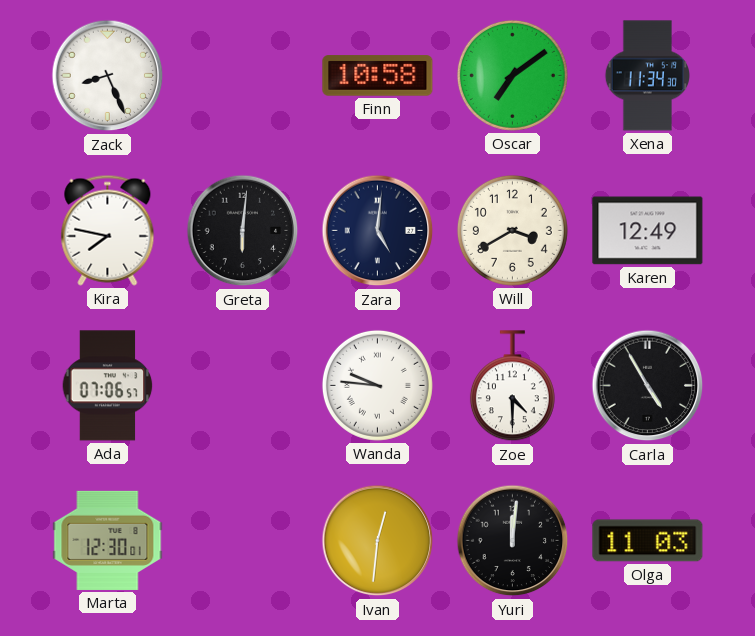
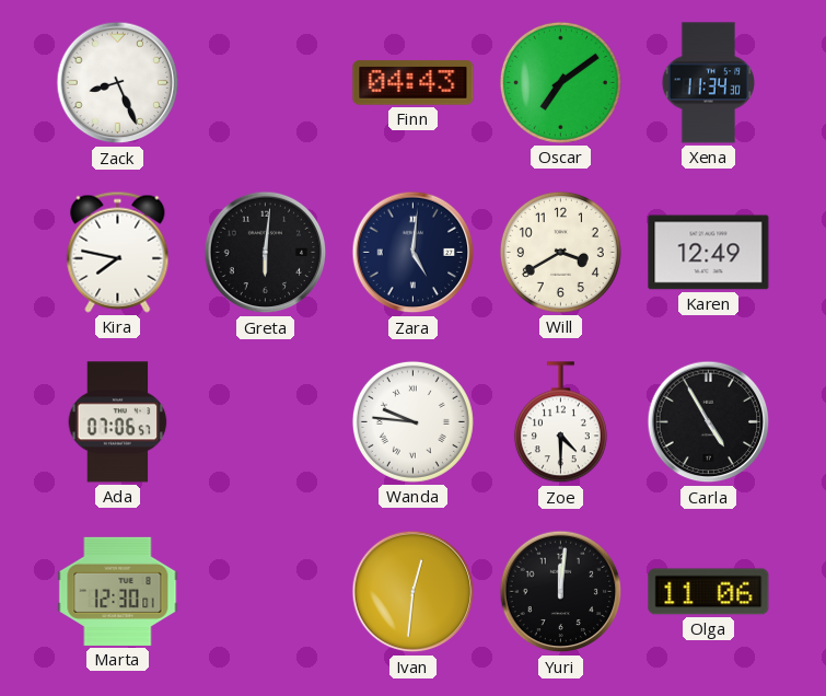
Finn: 10:58 -> 04:43 (414, 83)
Olga: 11:03 -> 11:06 (709, 592)
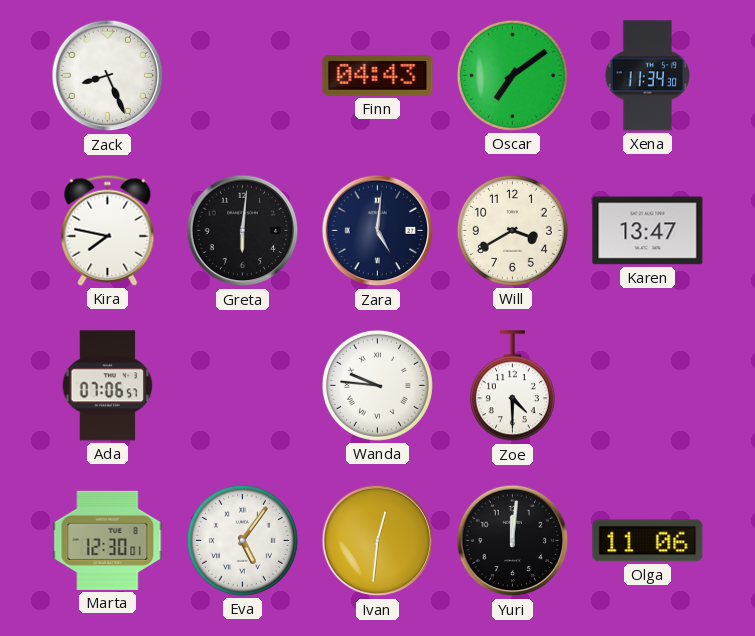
Karen: 12:49 -> 13:47 (648, 231)
Carla: 4:55 -> none (709, 422)
Eva: none -> 5:06 (242, 540)
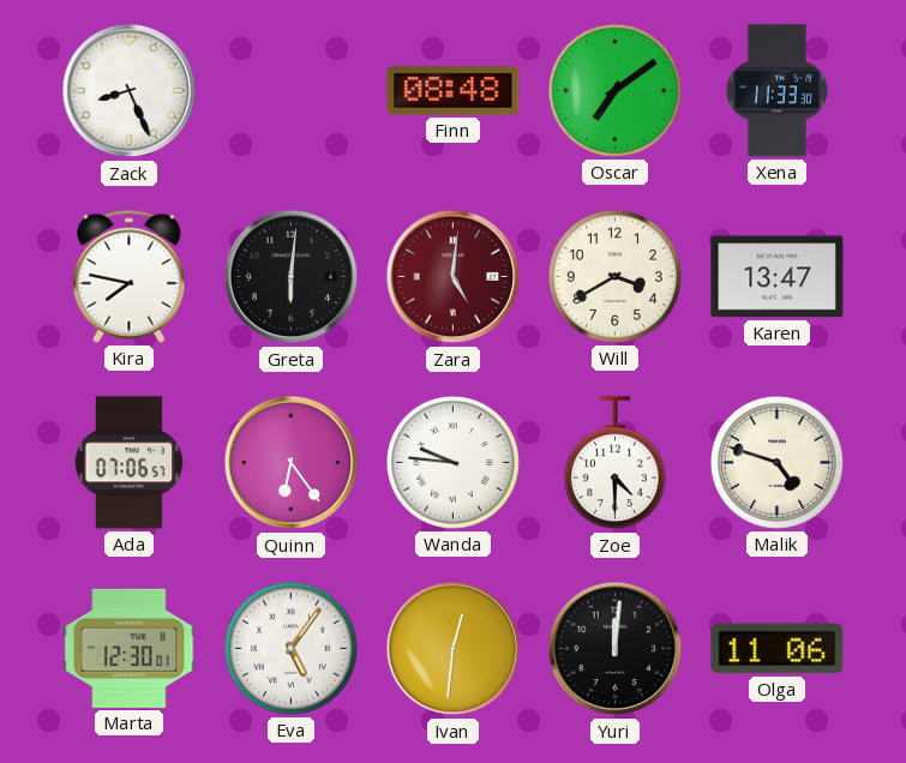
Finn: 04:43 -> 08:48 (454, 91)
Xena: 11:34 -> 11:33 (776, 91)
Zara dial: navy -> burgundy (454, 277)
Quinn: none -> 6:24 (292, 463)
Malik: none -> 4:48 (776, 462)
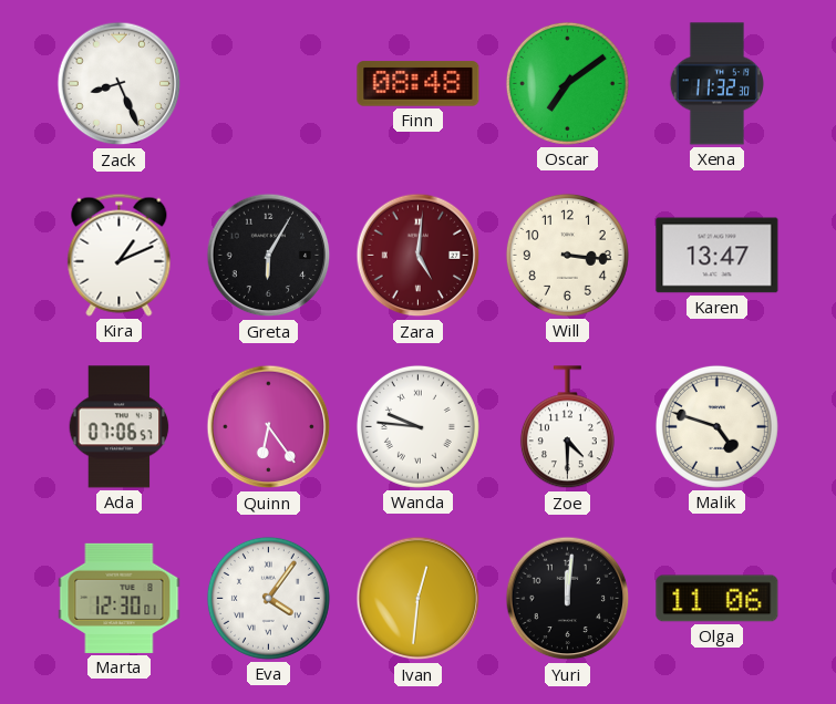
Xena: 11:33 -> 11:32 (716, 84)
Kira: 7:47 -> 1:11 (120, 255)
Greta: 6:01 -> 6:05 (269, 256)
Will: 3:40 -> 3:16 (567, 255)
Eva: 5:06 -> 4:06 (268, 598)
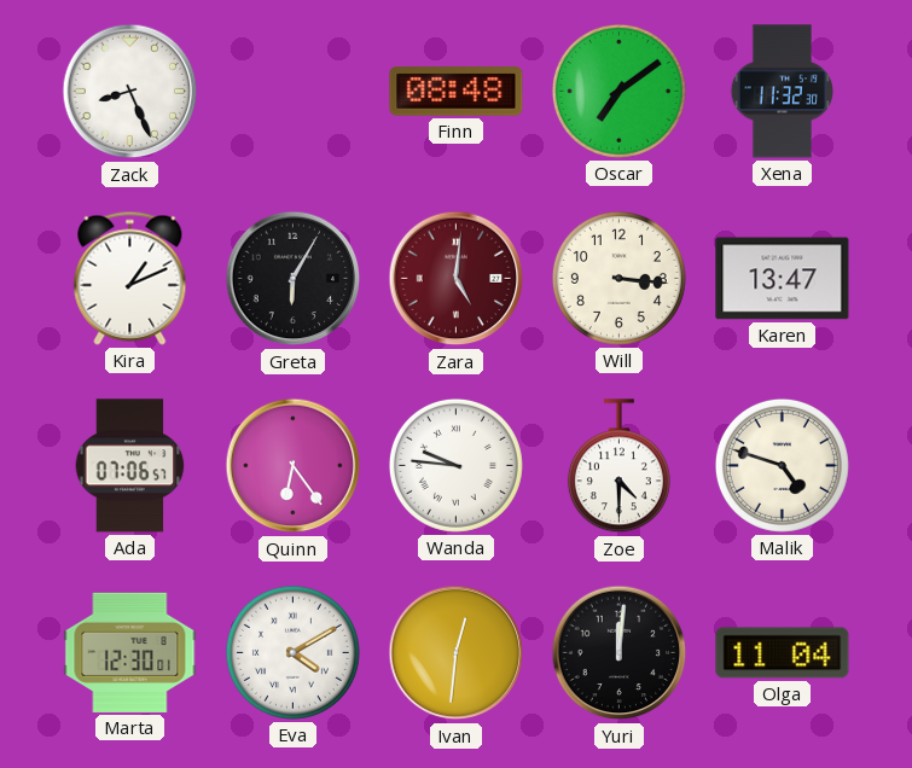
Eva: 4:06 -> 4:10 (292, 652)
Olga: 11:06 -> 11:04 (783, 653)
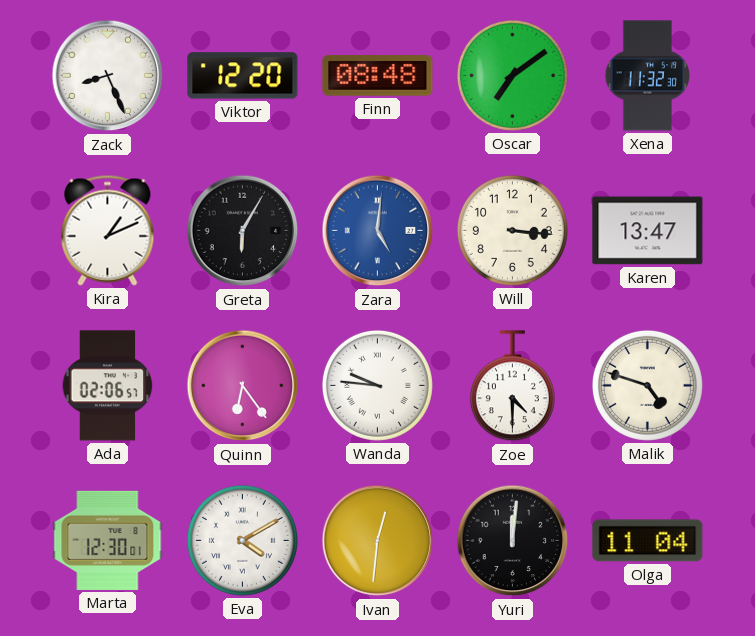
Viktor: none -> 12:20 (243, 76)
Zara dial: burgundy -> blue (378, 231)
Ada: 07:06 -> 02:06 (108, 386)
